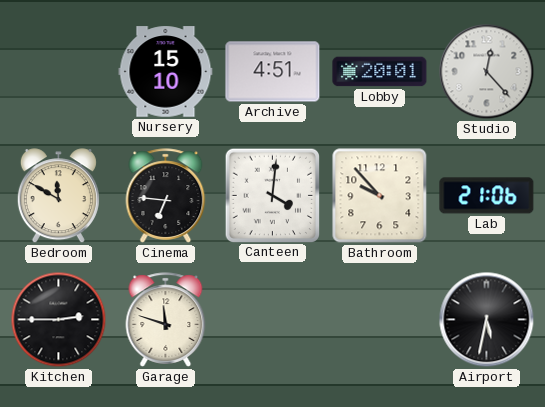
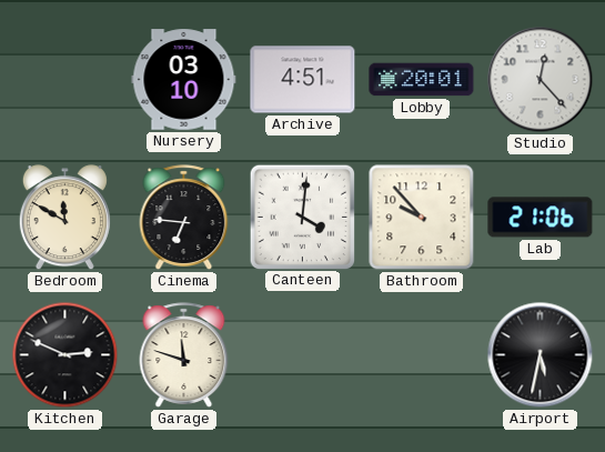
Nursery: 15:10 -> 03:10 (184, 80)
Kitchen: 2:45 -> 2:49 (65, 355)
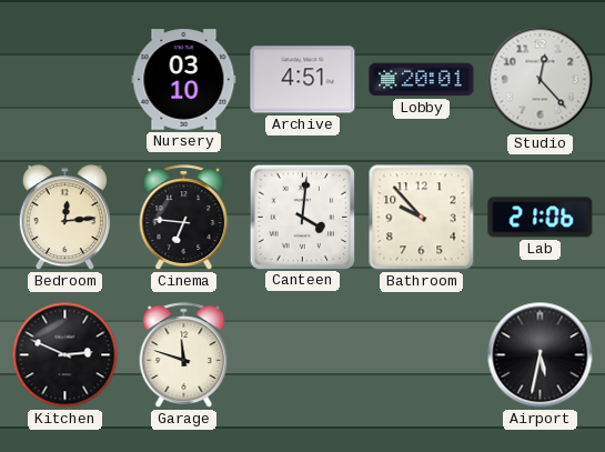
Bedroom: 11:50 -> 12:14 (64, 218)
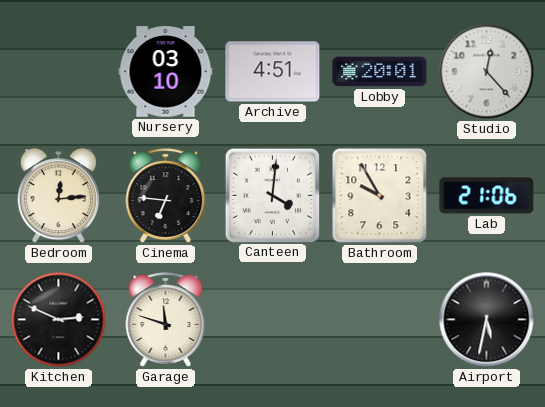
Bathroom: 9:53 -> 9:55 (380, 196)
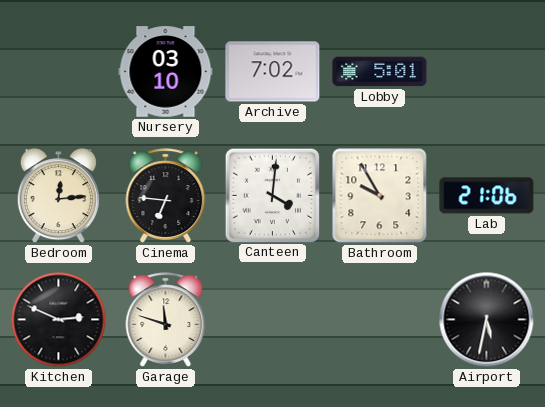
Archive: 4:51 -> 7:02 (273, 72)
Lobby: 20:01 -> 5:01 (380, 72)
Studio: 12:23 -> none (487, 72)
